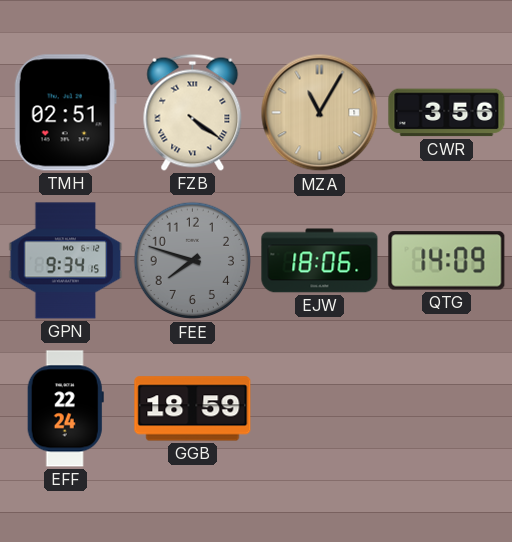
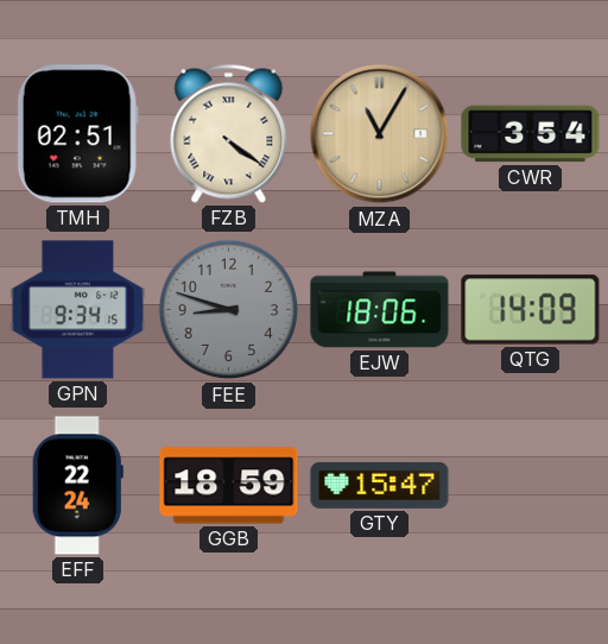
CWR: 3:56 -> 3:54 (531, 134)
FEE: 7:48 -> 8:48 (229, 310)
GTY: none -> 15:47 (380, 485)
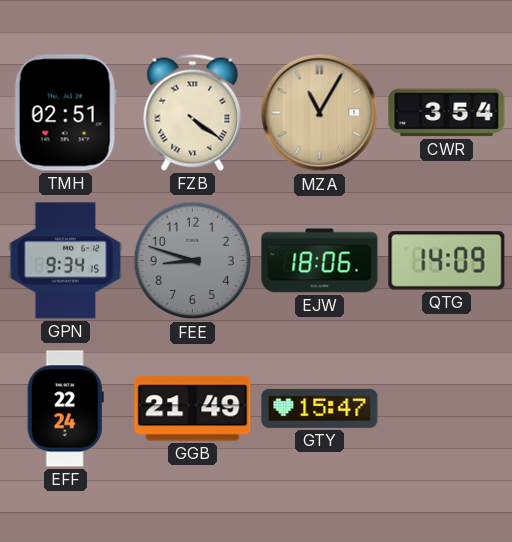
GGB: 18:59 -> 21:49 (193, 409)
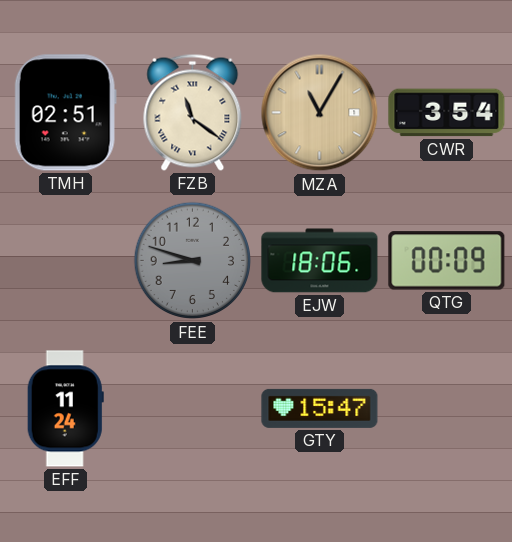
FZB: 4:21 -> 11:21 (193, 112)
GPN: 9:34 -> none (66, 261)
QTG: 14:09 -> 00:09 (447, 261)
EFF: 22:24 -> 11:24 (65, 409)
GGB: 21:49 -> none (193, 409)
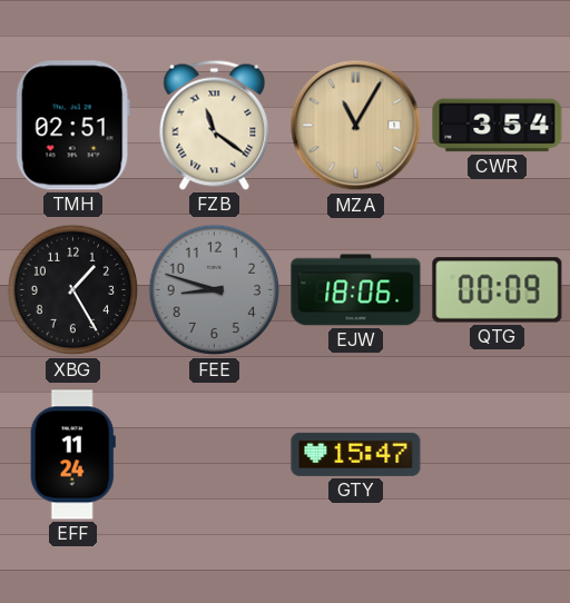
XBG: none -> 1:25 (73, 290)
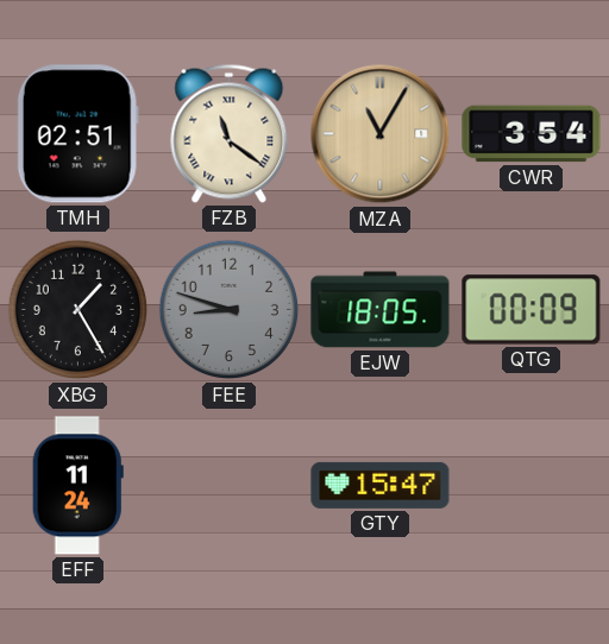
EJW: 18:06 -> 18:05 (381, 310)
